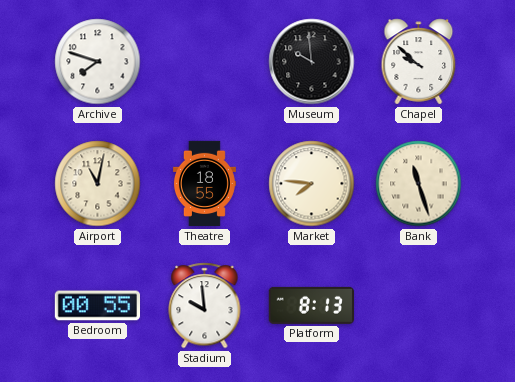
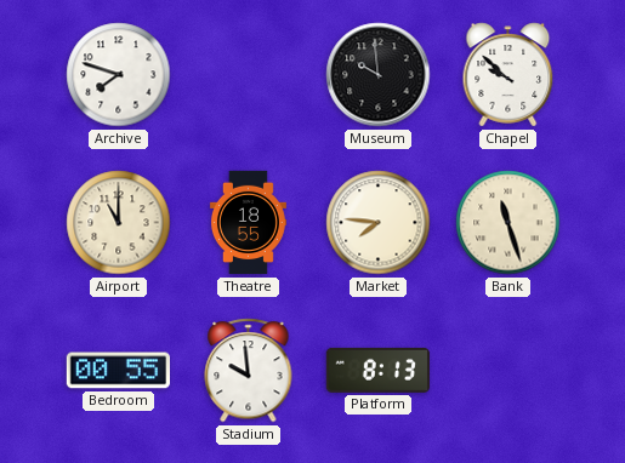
Airport: 11:02 -> 11:00 (119, 223)
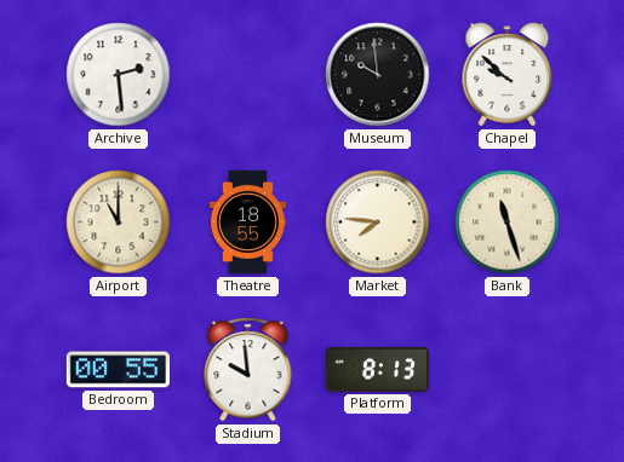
Archive: 7:48 -> 2:29 (119, 75)
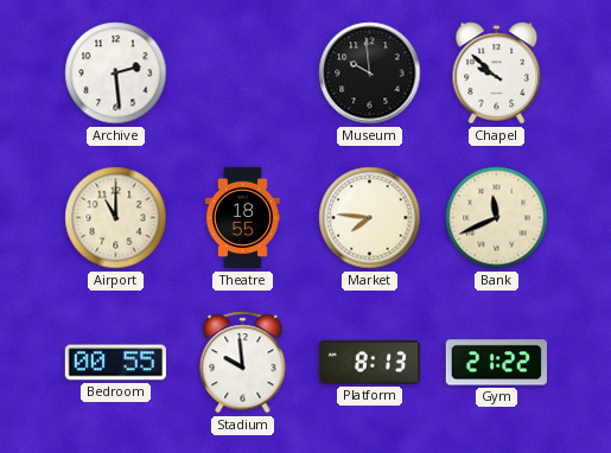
Bank: 11:27 -> 11:41 (497, 218)
Gym: none -> 21:22 (496, 363)
